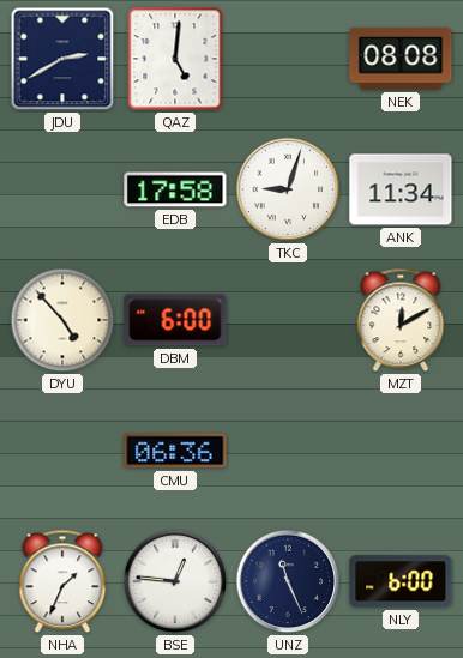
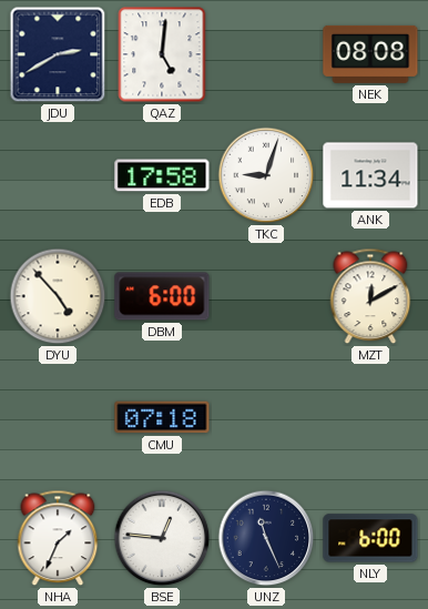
CMU: 06:36 -> 07:18 (162, 417)
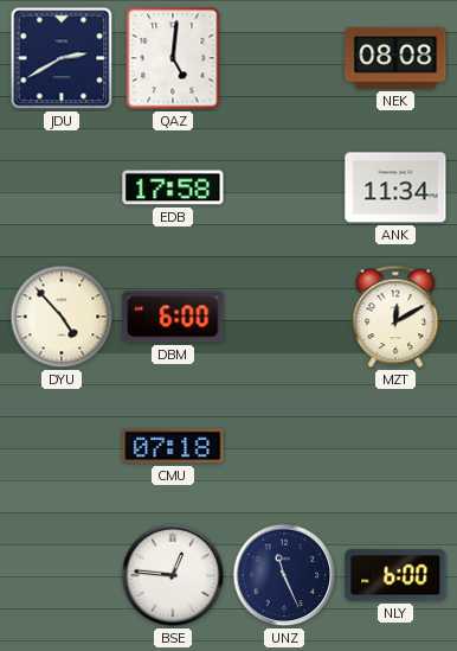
TKC: 9:03 -> none (266, 175)
NHA: 1:34 -> none (58, 538)
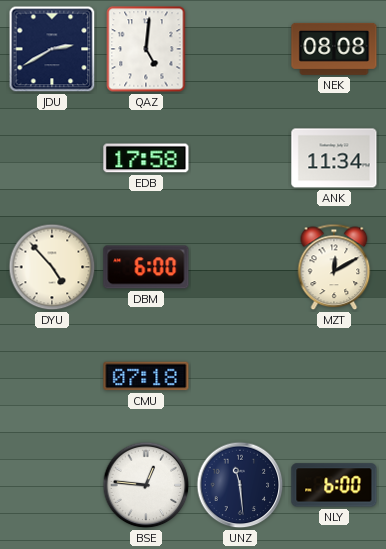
UNZ: 11:26 -> 11:29 (240, 485)
